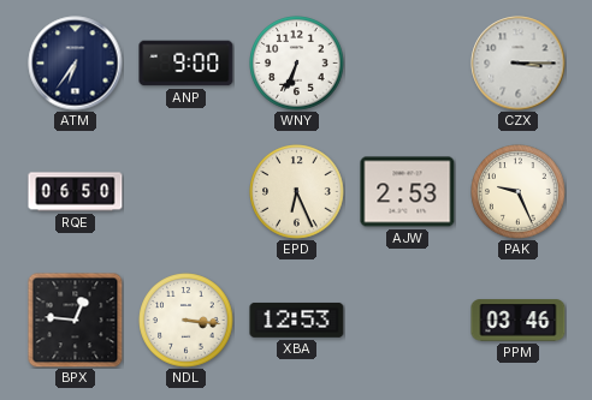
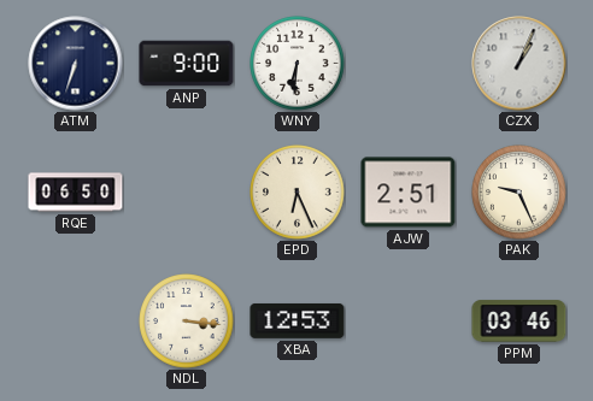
ATM: 6:36 -> 6:33 (76, 64)
WNY: 6:34 -> 6:31 (298, 64)
CZX: 3:15 -> 1:04 (519, 64)
AJW: 2:53 -> 2:51 (409, 193)
BPX: 12:46 -> none (76, 321)
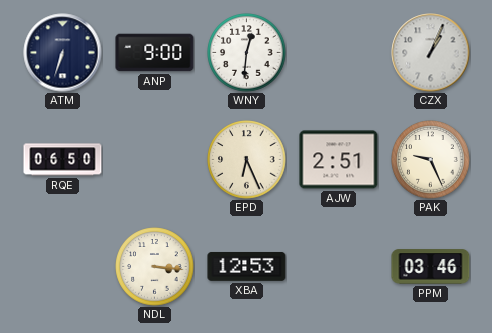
WNY: 6:31 -> 12:31 (247, 53)
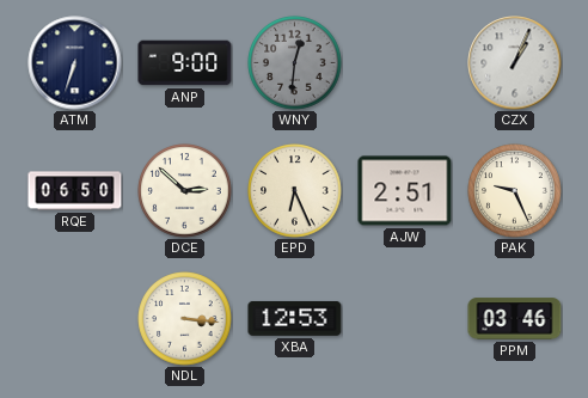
WNY dial: white -> grey (295, 63)
DCE: none -> 2:52 (185, 191)
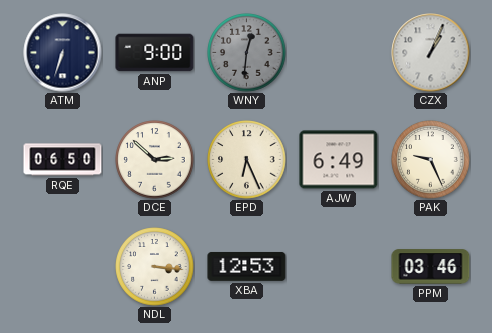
AJW: 2:51 -> 6:49 (339, 160)
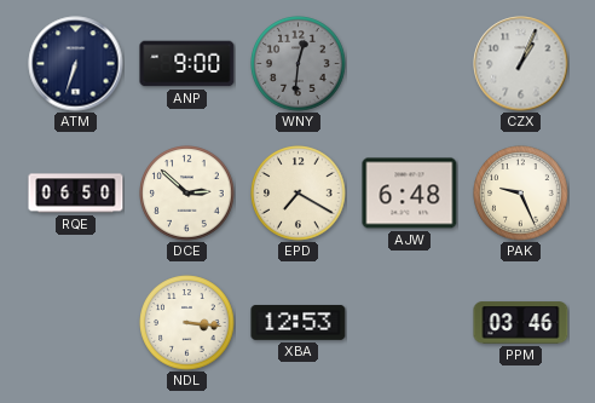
EPD: 6:26 -> 7:20 (299, 194)
AJW: 6:49 -> 6:48 (410, 194)
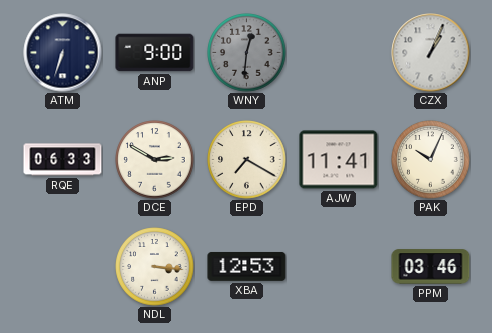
RQE: 06:50 -> 06:33 (63, 160)
DCE: 2:52 -> 2:50 (155, 160)
AJW: 6:48 -> 11:41 (339, 160)
PAK: 9:26 -> 10:04 (431, 160)
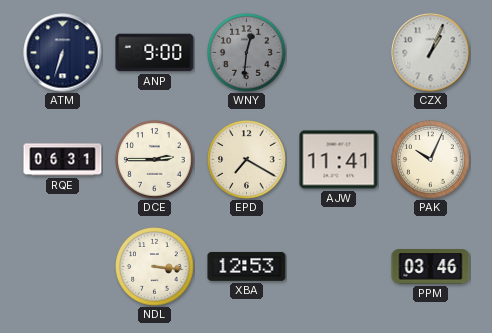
RQE: 06:33 -> 06:31 (63, 160)
DCE: 2:50 -> 2:45 (155, 160)
